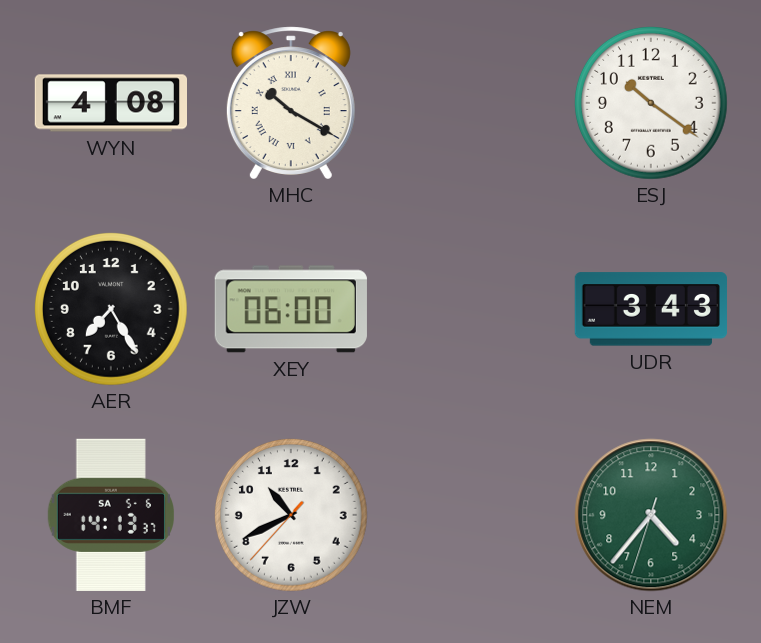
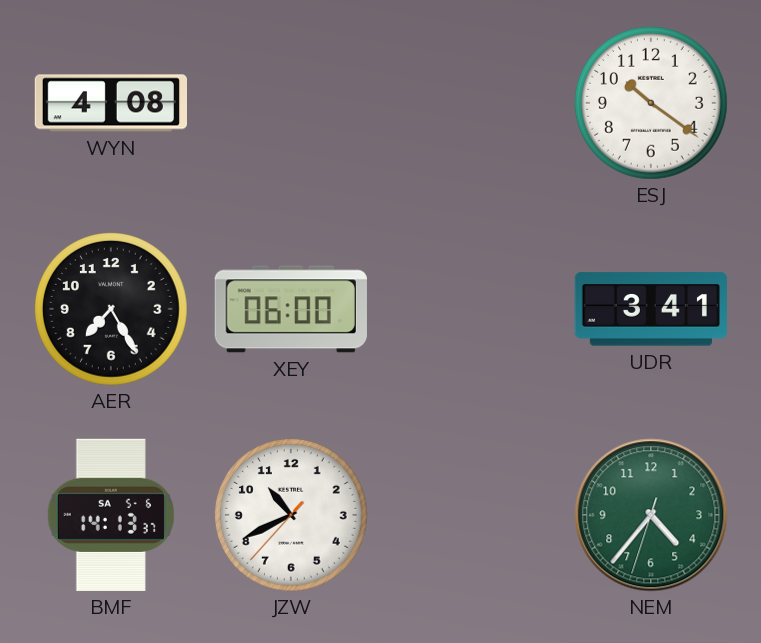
MHC: 10:20 -> none (291, 103)
UDR: 3:43 -> 3:41 (651, 309)
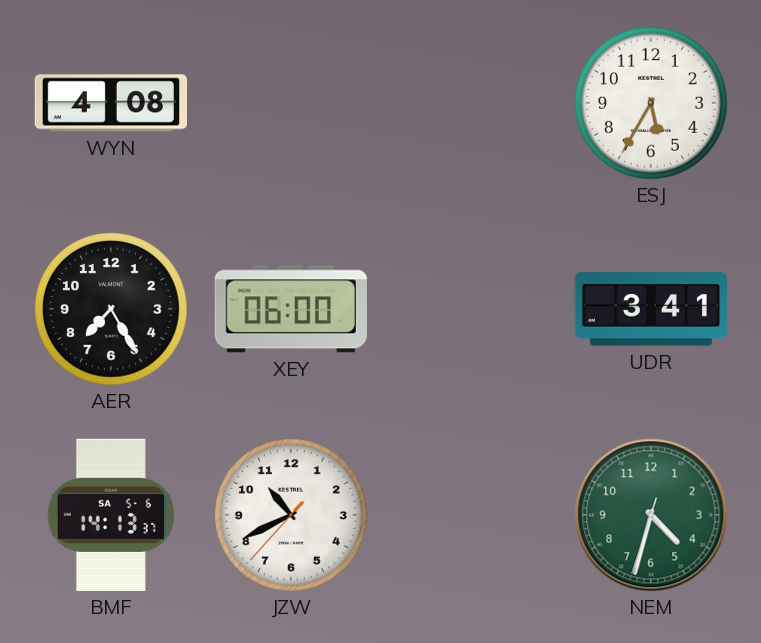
ESJ: 10:21 -> 5:35 (651, 103)
NEM: 4:36 -> 4:32 (651, 515)
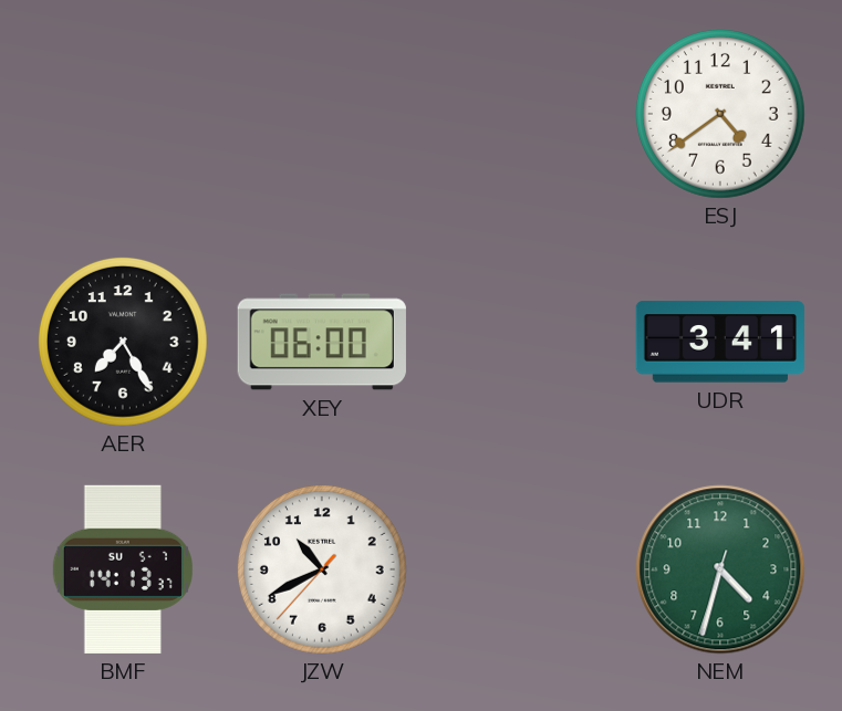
WYN: 4:08 -> none (110, 103)
ESJ: 5:35 -> 4:39 (720, 114)
BMF date: SA 5-6 -> SU 5-7 (122, 569)
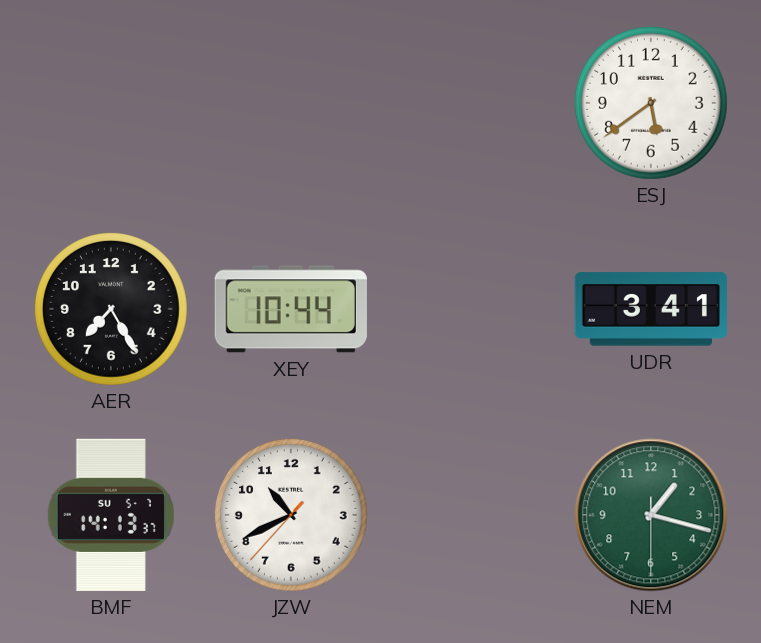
ESJ: 4:39 -> 5:39 (651, 103)
XEY: 06:00 -> 10:44 (291, 309)
NEM: 4:32 -> 1:17 (651, 515)
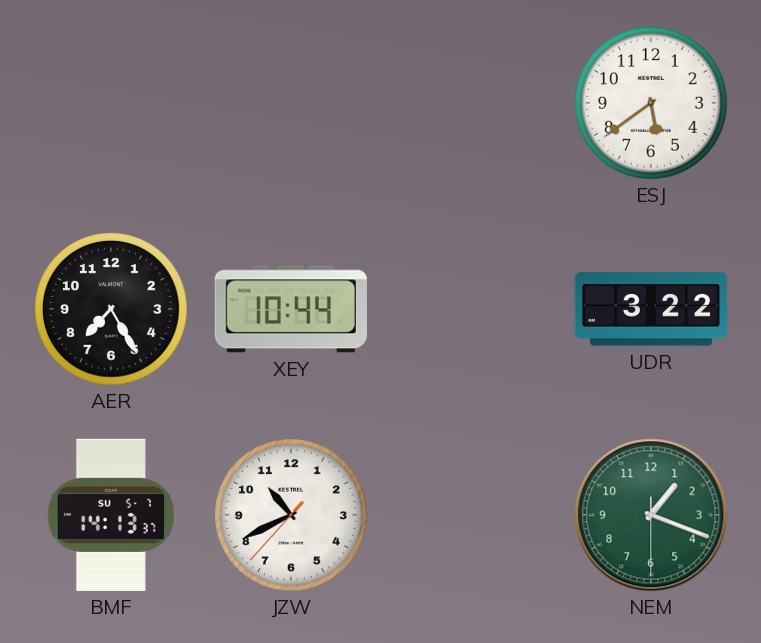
UDR: 3:41 -> 3:22 (651, 309)
NEM: 1:17 -> 1:18 (651, 515)
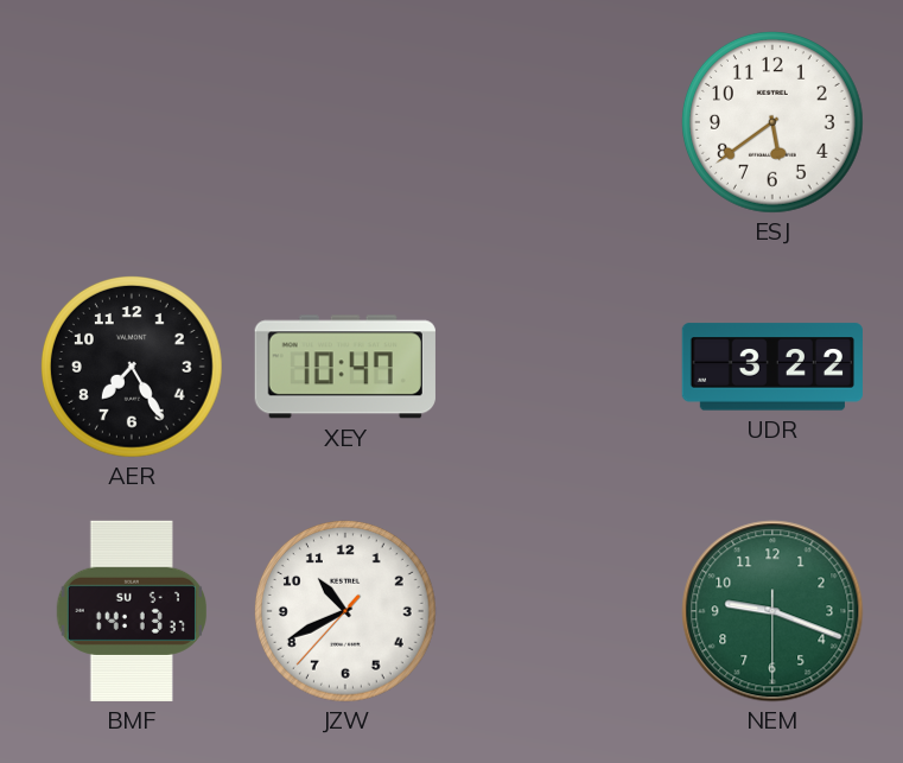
XEY: 10:44 -> 10:47 (345, 367)
NEM: 1:18 -> 9:18 (772, 611)
